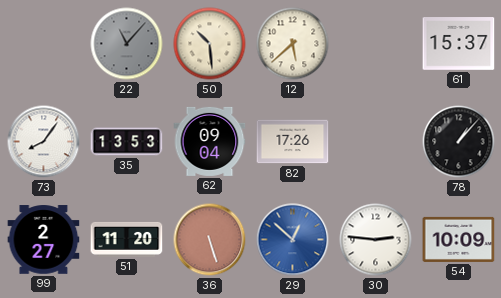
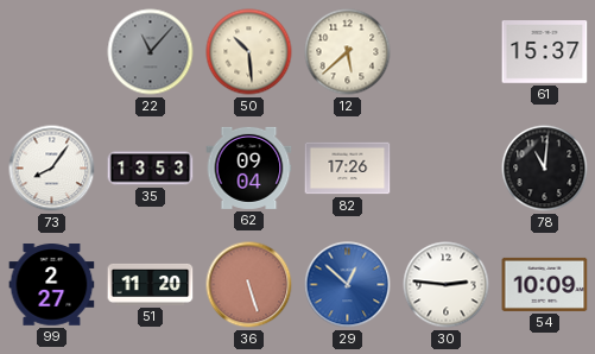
78: 1:07 -> 11:01 (545, 169)
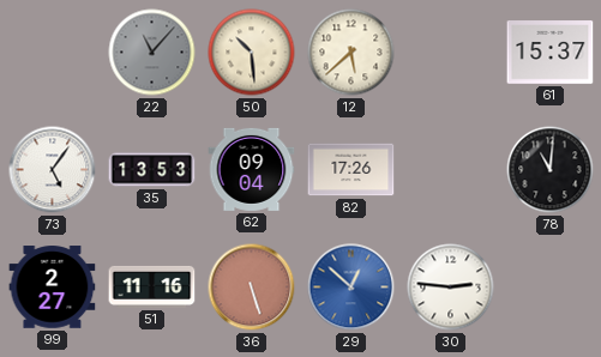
73: 8:06 -> 5:06 (53, 170)
51: 11:20 -> 11:16 (152, 286)
54: 10:09 -> none (545, 284)
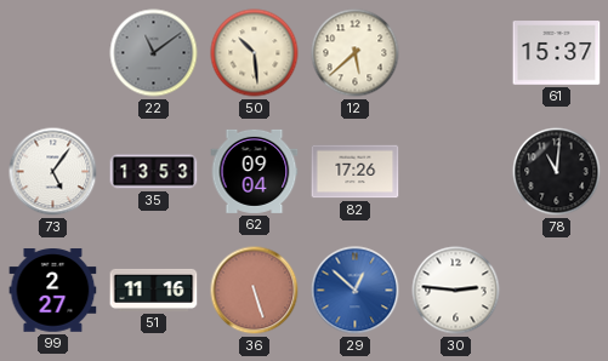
22: 11:07 -> 11:09 (154, 53)
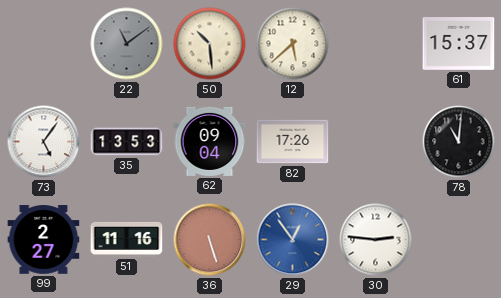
29: 12:52 -> 12:54 (293, 240)
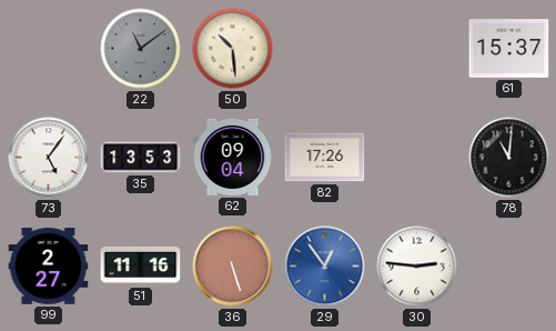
12: 5:38 -> none (293, 44)
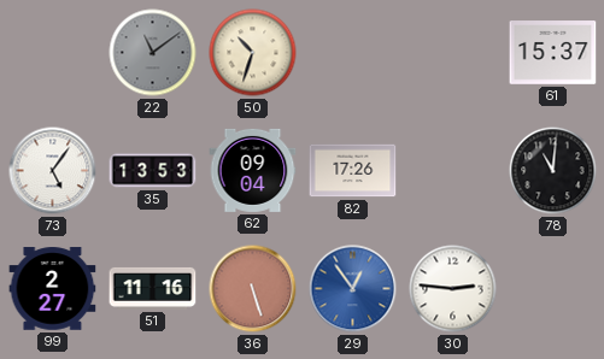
50: 10:29 -> 10:33 (253, 53)
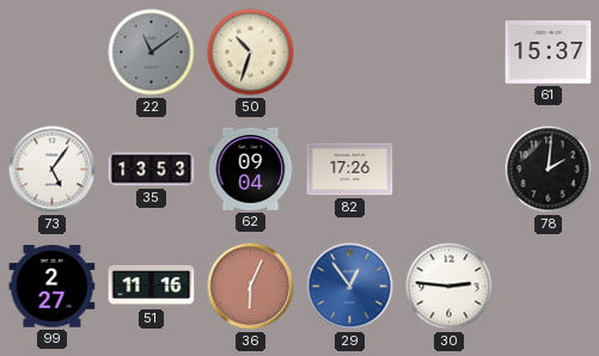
78: 11:01 -> 2:01 (549, 170)
36: 5:27 -> 6:04 (251, 287)
